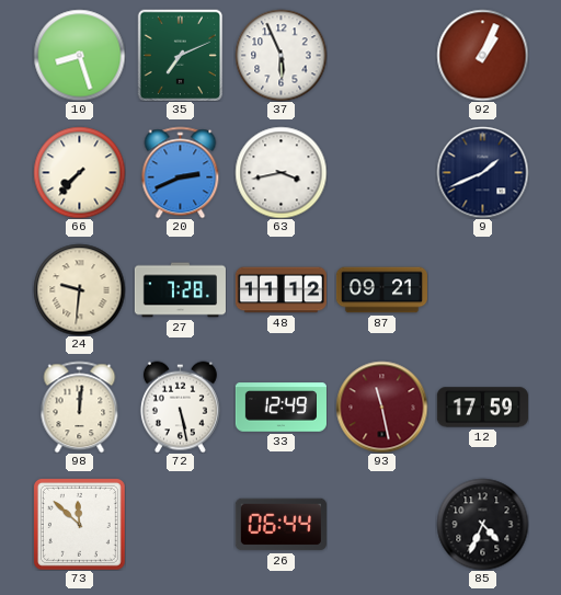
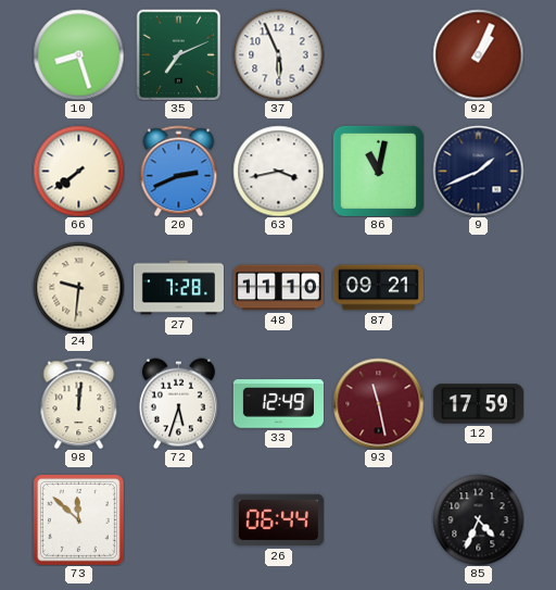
66: 7:37 -> 7:39 (78, 171)
86: none -> 11:02 (378, 171)
48: 11:12 -> 11:10 (278, 288)
72: 5:28 -> 5:33 (178, 403)
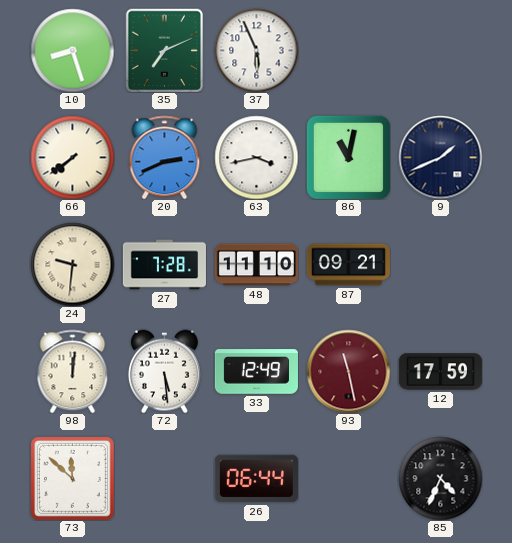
92: 1:04 -> none (478, 54)
72: 5:33 -> 5:29 (164, 371)
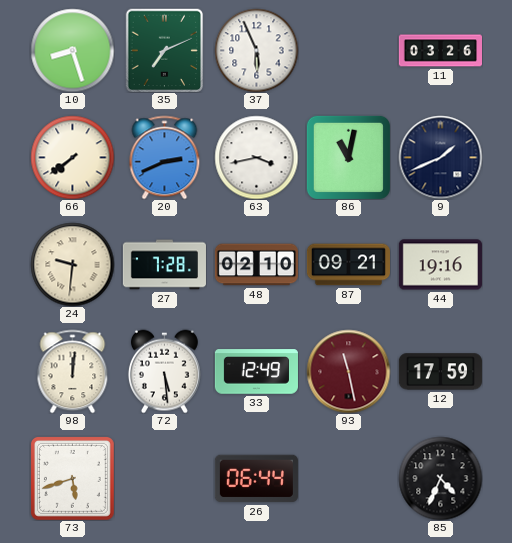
11: none -> 03:26 (440, 51)
48: 11:10 -> 02:10 (256, 265)
44: none -> 19:16 (440, 265)
73: 11:52 -> 5:42 (72, 478)
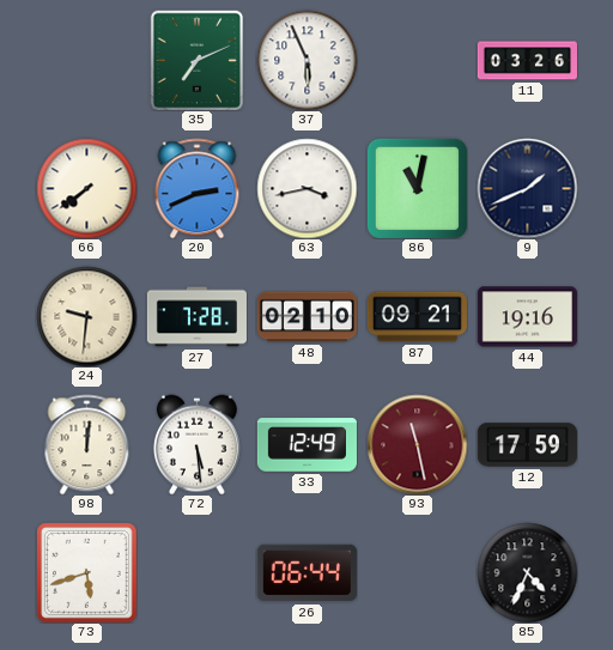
10: 8:27 -> none (72, 50)
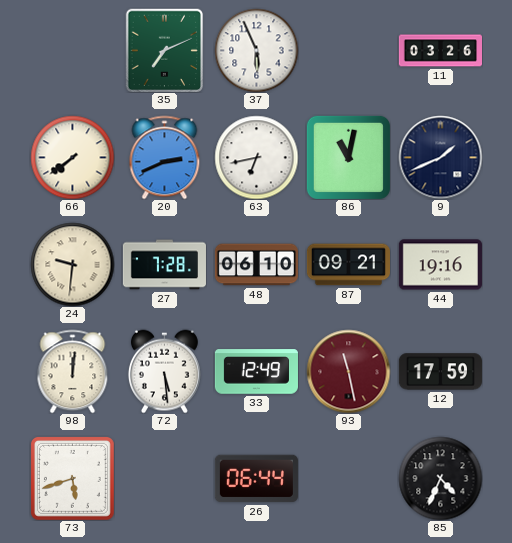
63: 3:43 -> 6:43 (256, 157)
48: 02:10 -> 06:10 (256, 265)
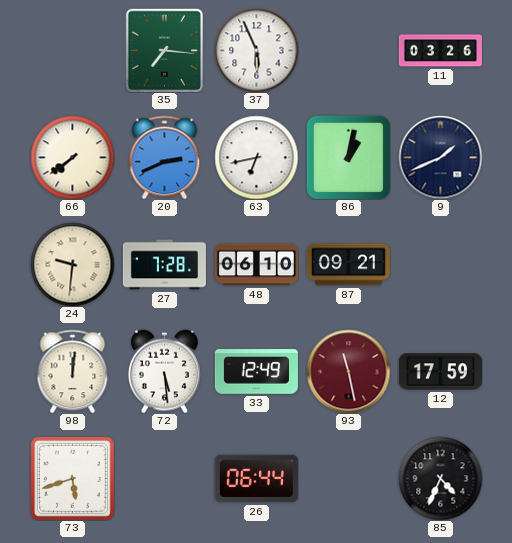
35: 7:11 -> 7:16 (165, 50)
86: 11:02 -> 1:02 (348, 157)
44: 19:16 -> none (440, 265)
